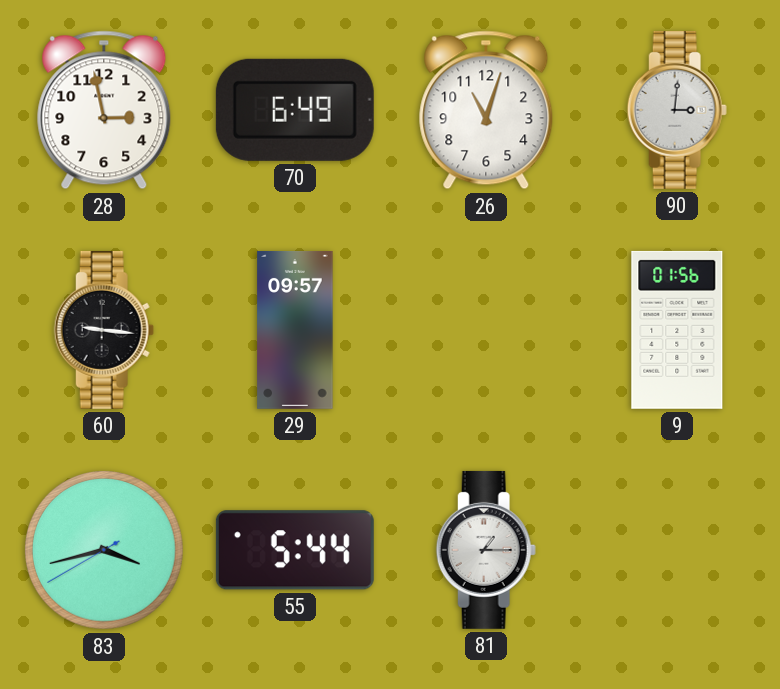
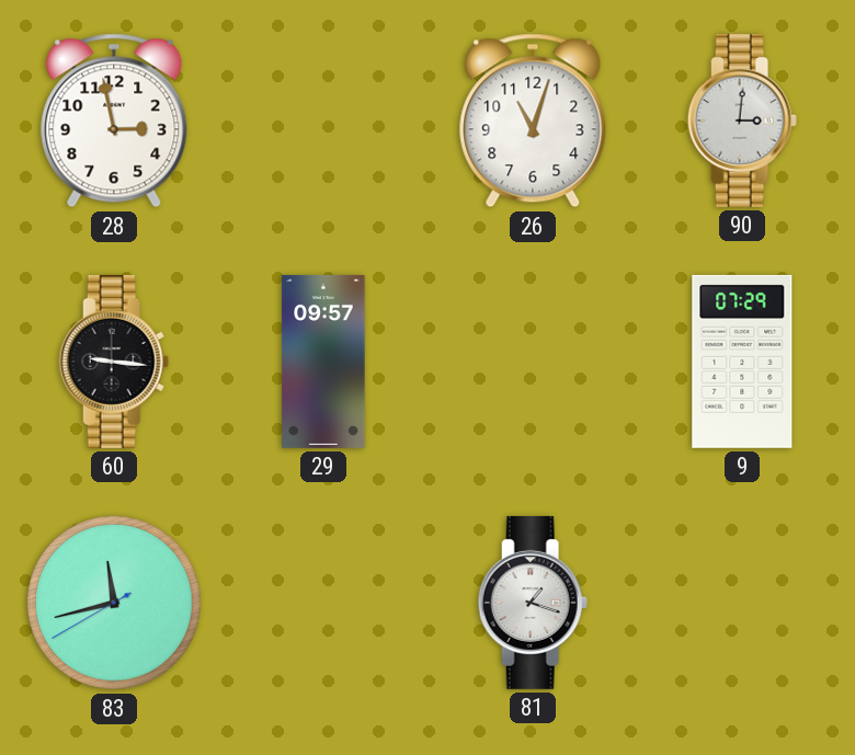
70: 6:49 -> none (295, 110)
9: 01:56 -> 07:29 (742, 362)
83: 3:42 -> 11:42 (115, 604)
55: 5:44 -> none (295, 550)
81: 1:15 -> 1:18 (533, 603)
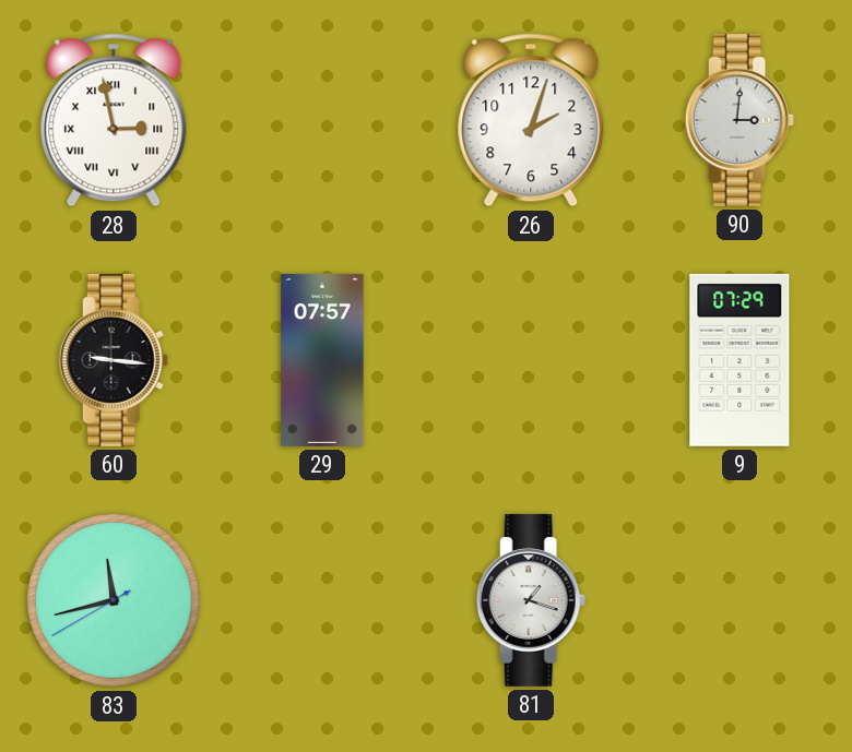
28 numerals: Arabic -> Roman (114, 120)
26: 11:03 -> 2:03 (531, 120)
29: 09:57 -> 07:57 (322, 360)
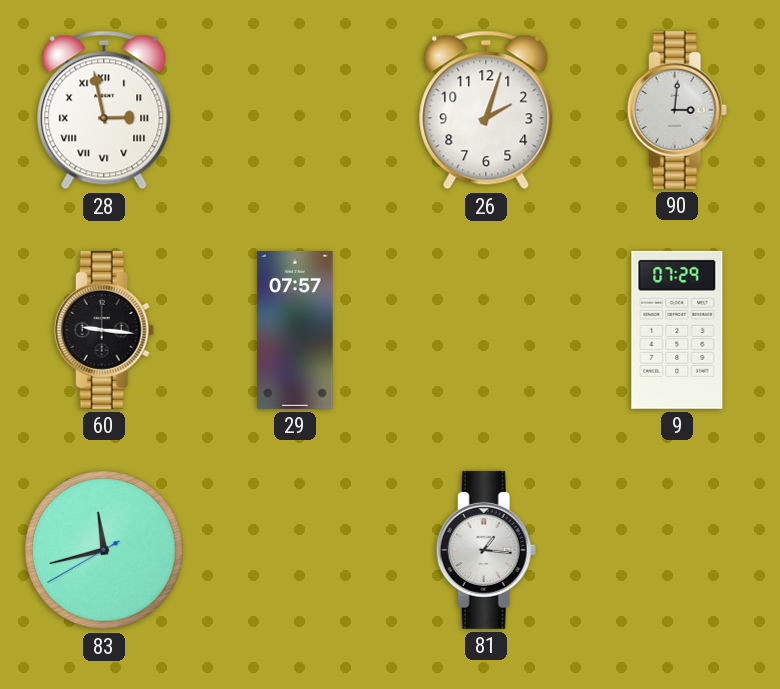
81: 1:18 -> 1:16 (486, 550)
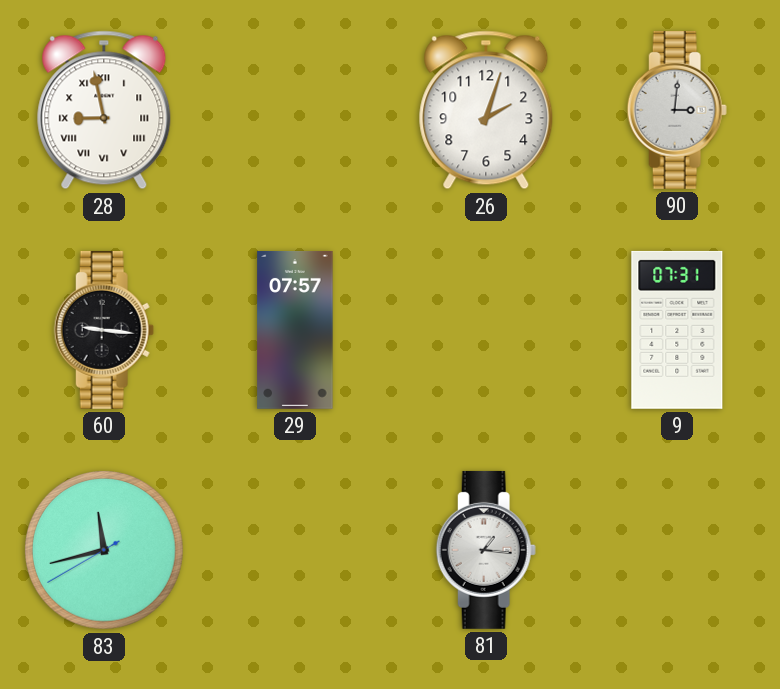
28: 2:58 -> 8:58 (104, 110)
9: 07:29 -> 07:31 (677, 330)
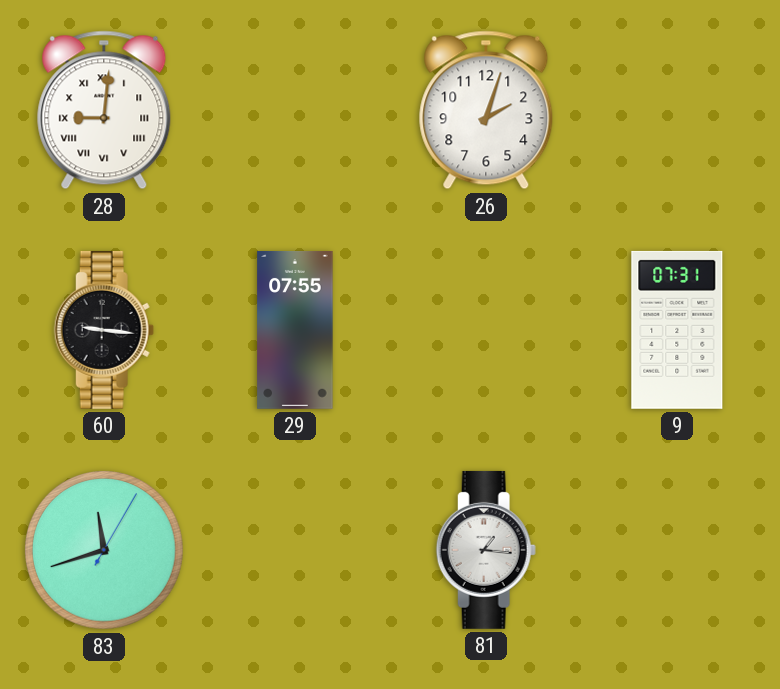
28: 8:58 -> 9:01 (104, 110)
90: 3:01 -> none (677, 110)
29: 07:57 -> 07:55 (295, 330)
83: 11:42:40 -> 11:42:05 (105, 551)
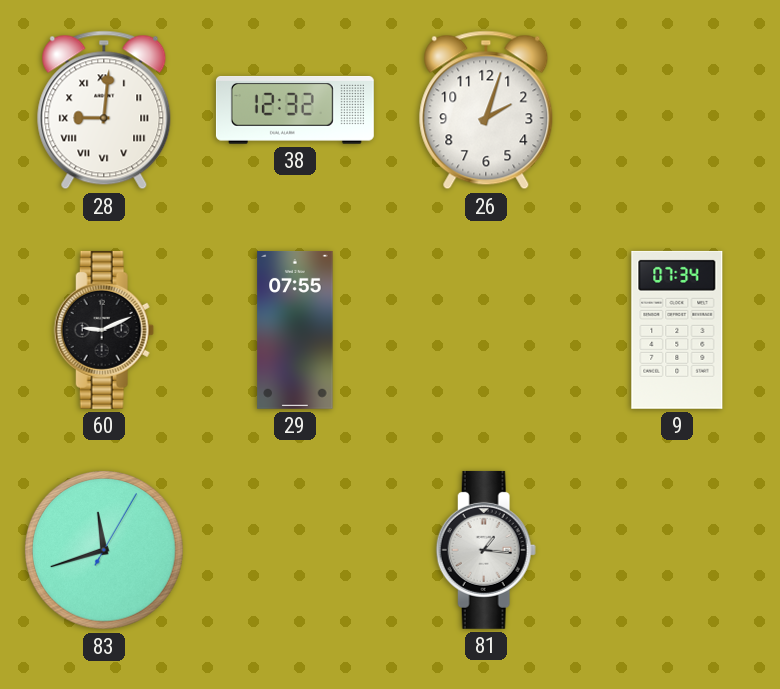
38: none -> 12:32 (295, 110)
60: 9:16 -> 9:11 (104, 330)
9: 07:31 -> 07:34 (677, 330)
